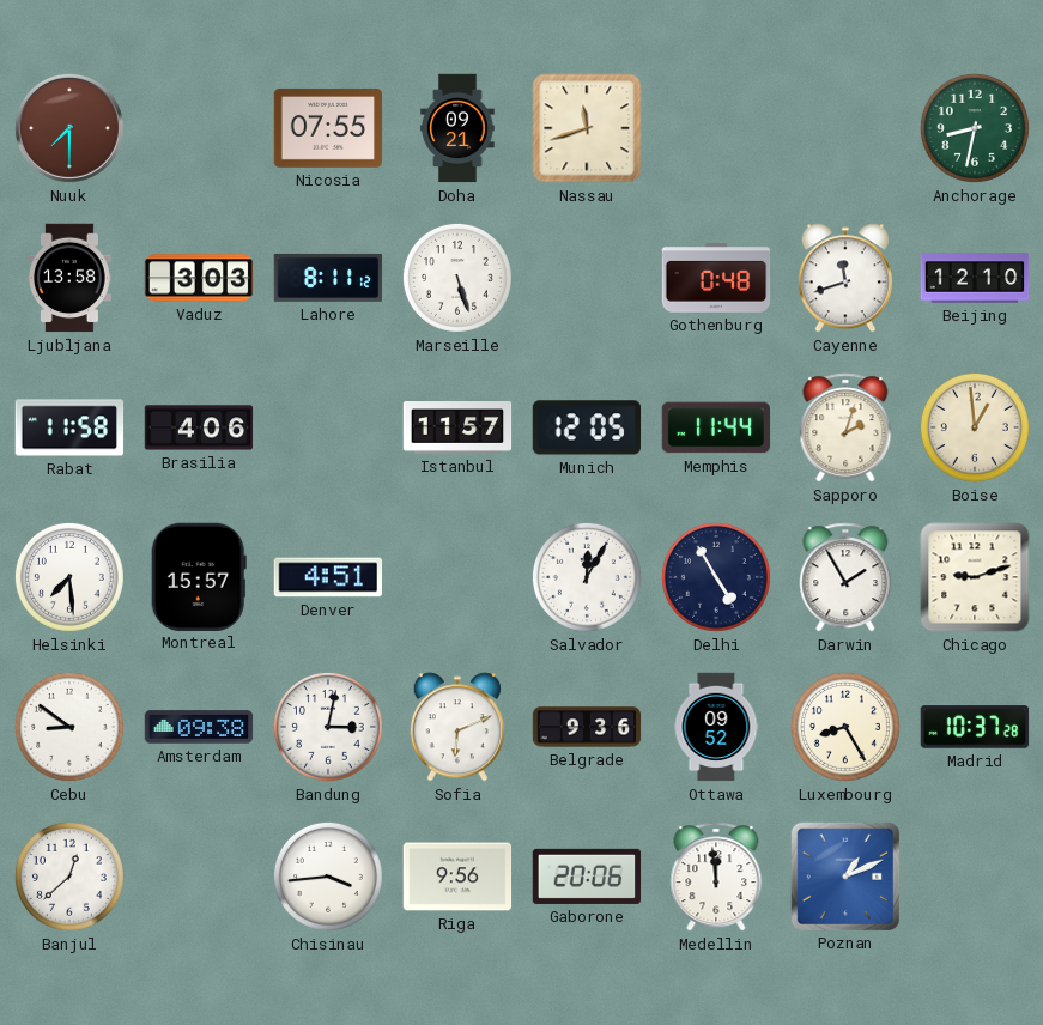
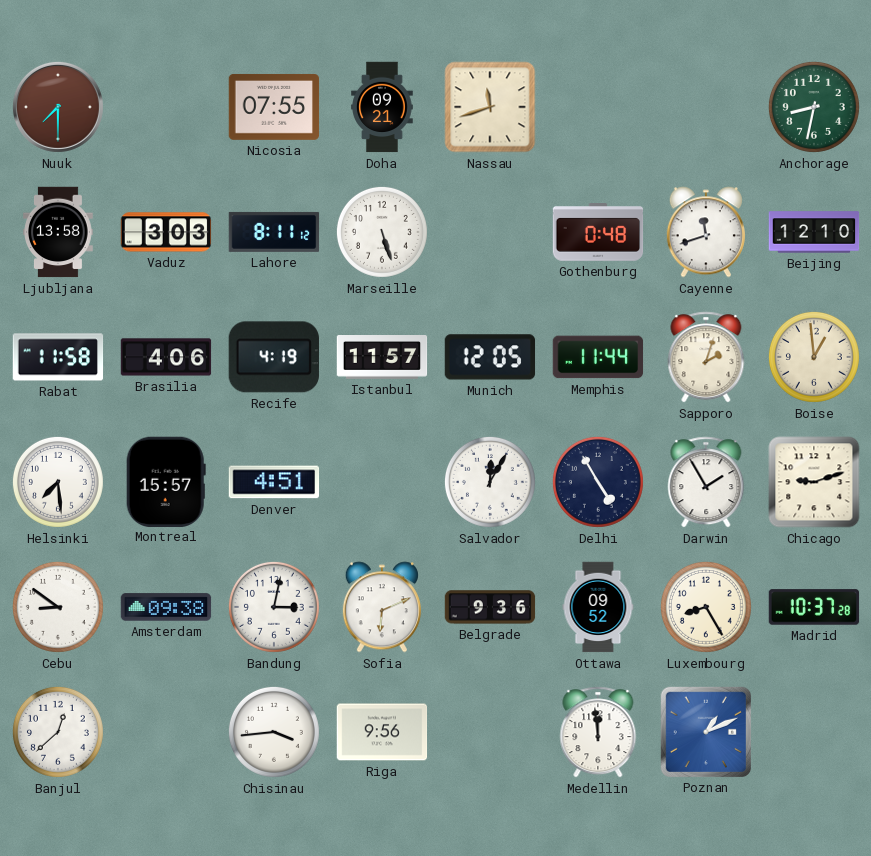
Recife: none -> 4:19 (274, 357)
Gaborone: 20:06 -> none (587, 877)
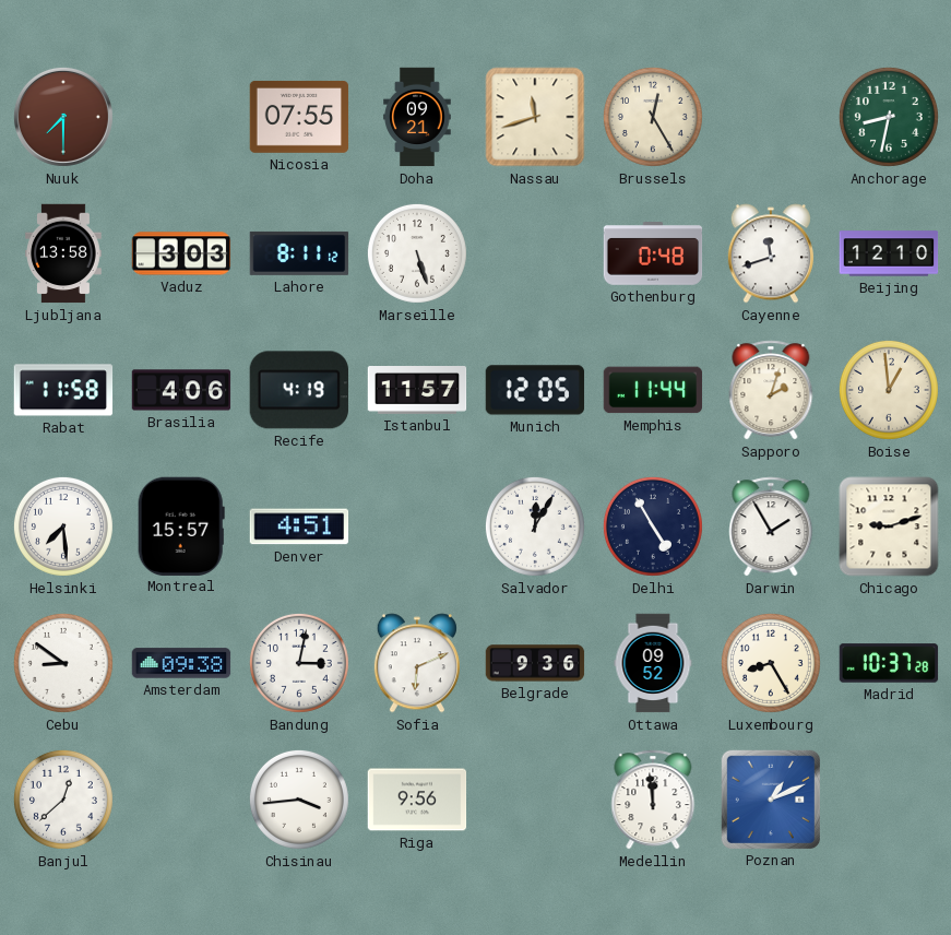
Brussels: none -> 12:25 (653, 117)
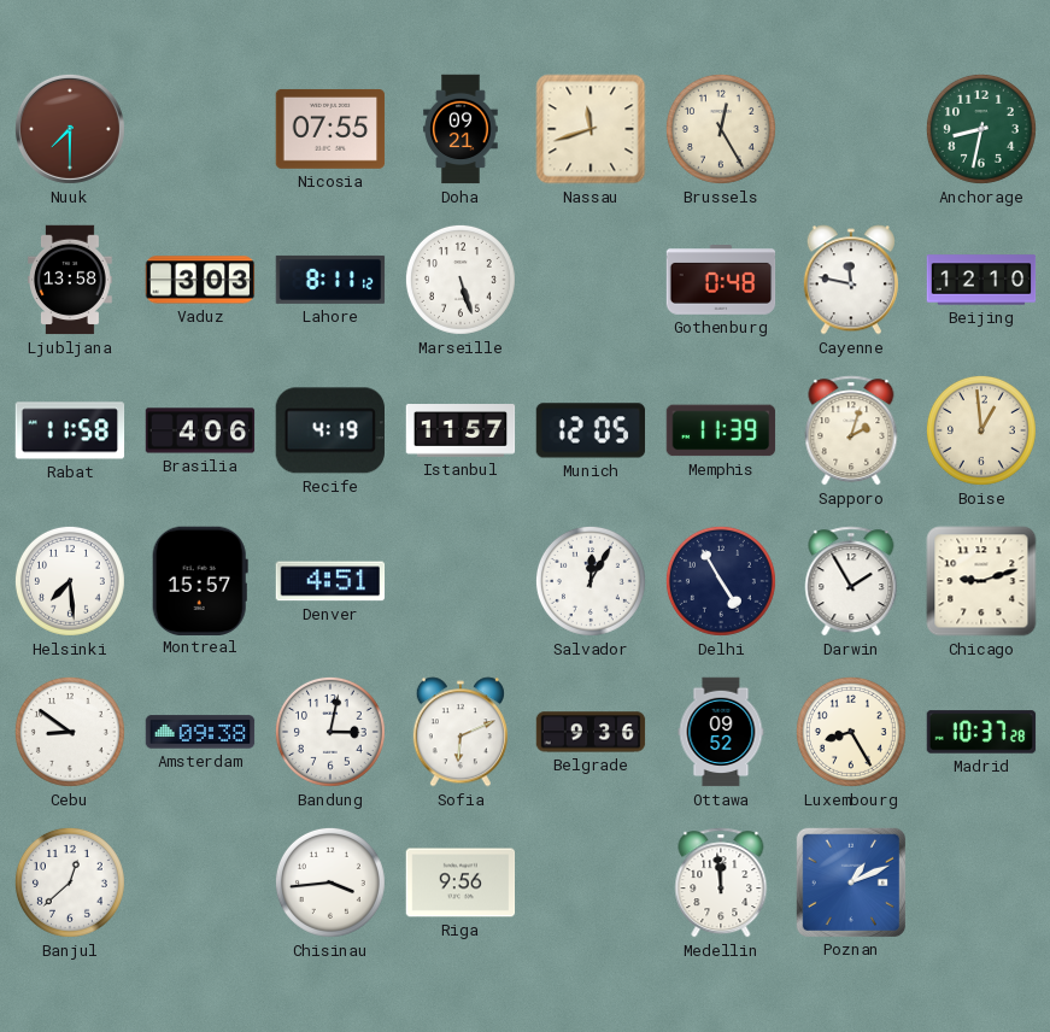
Cayenne: 11:42 -> 11:47 (851, 280)
Memphis: 11:44 -> 11:39 (721, 430)
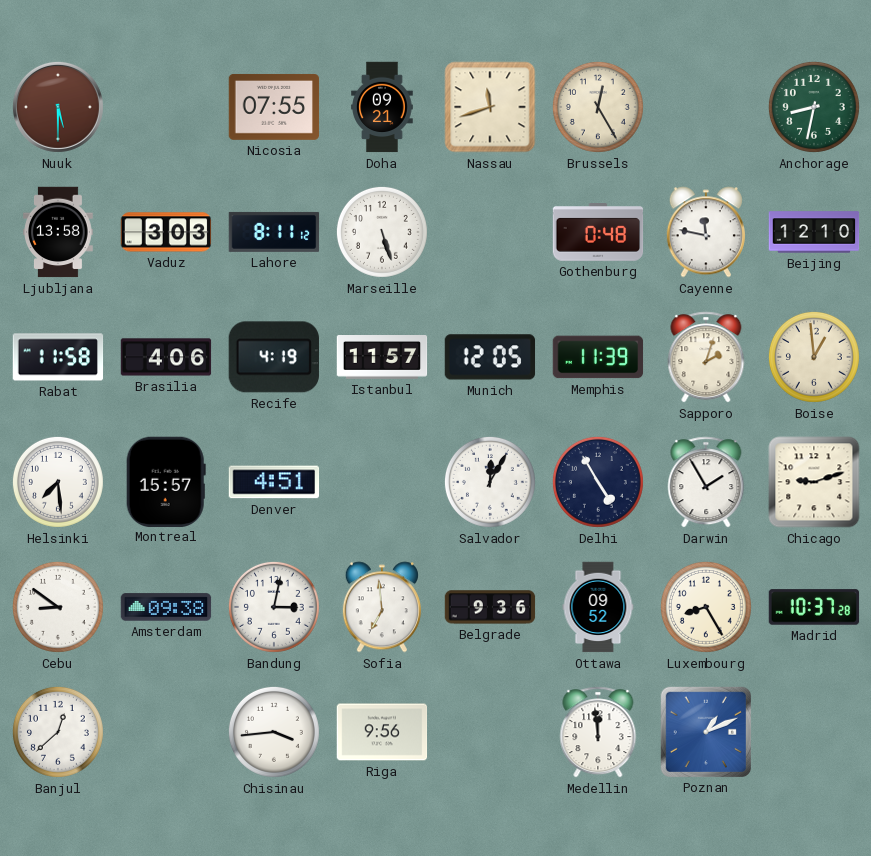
Nuuk: 7:30 -> 5:30 (58, 107)
Sofia: 6:11 -> 6:59 (382, 607)
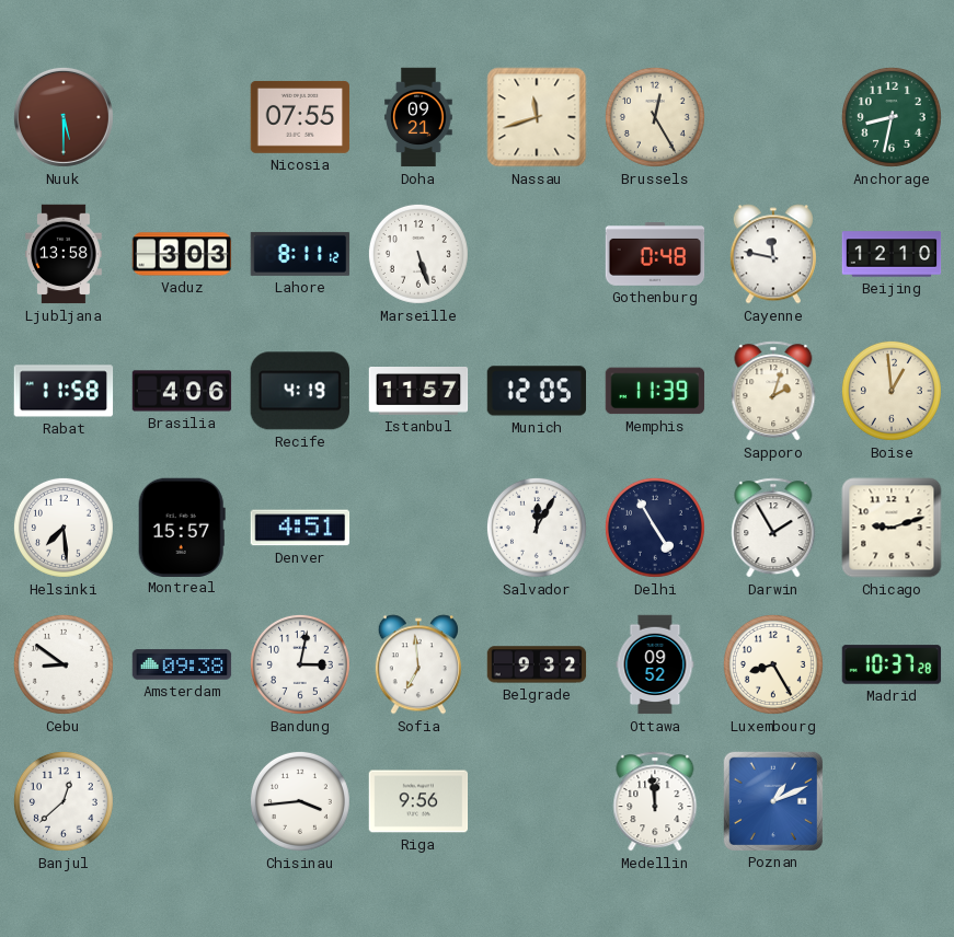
Belgrade: 9:36 -> 9:32 (537, 664)
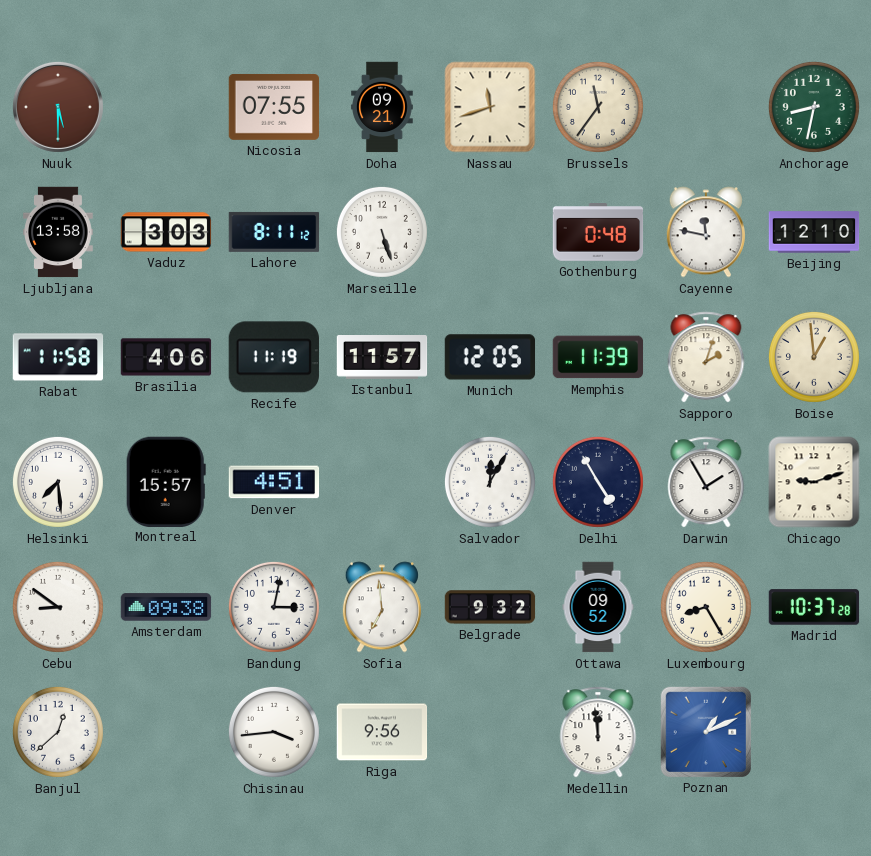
Brussels: 12:25 -> 11:36 (598, 107)
Recife: 4:19 -> 11:19 (274, 357)
